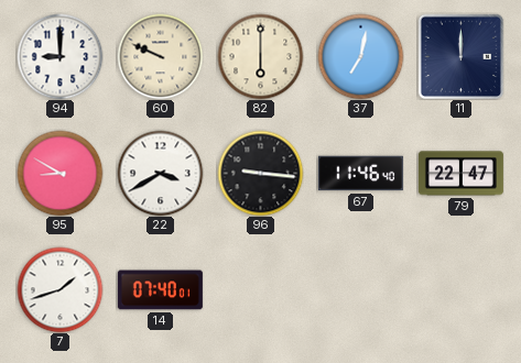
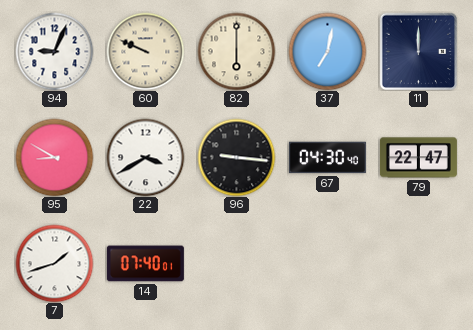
94: 9:00 -> 9:04 (54, 51)
67: 11:46 -> 04:30 (327, 158)
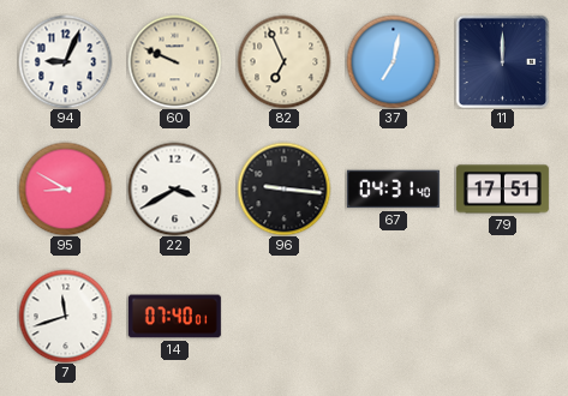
82: 6:00 -> 6:56 (283, 61)
67: 04:30 -> 04:31 (393, 190)
79: 22:47 -> 17:51 (502, 190)
7: 1:42 -> 11:42 (65, 316)
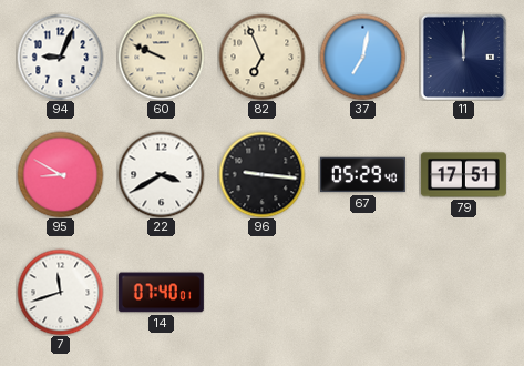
67: 04:31 -> 05:29 (362, 175)
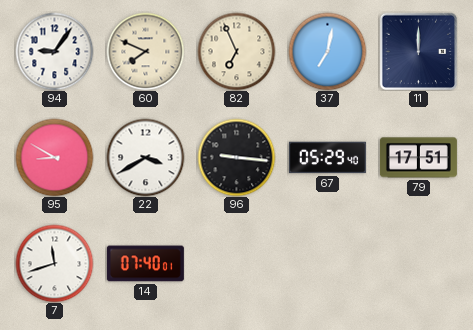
94: 9:04 -> 9:06 (54, 51)
60: 9:49 -> 7:49 (145, 51)
